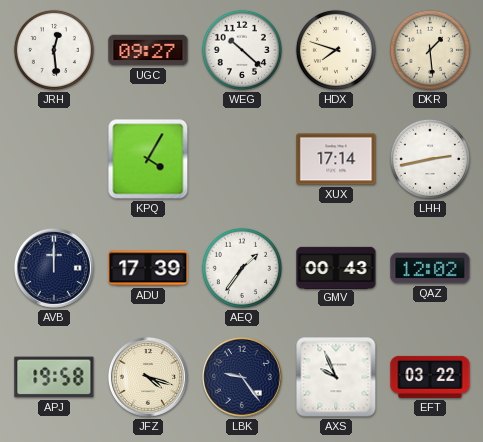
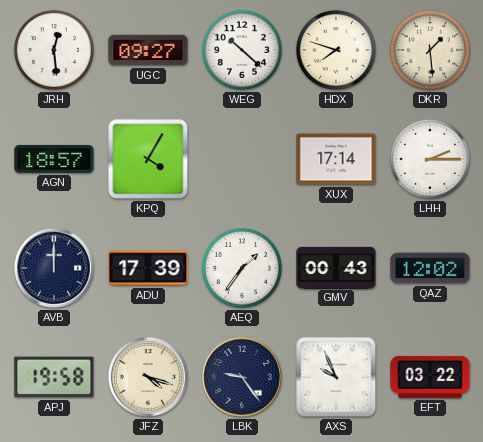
AGN: none -> 18:57 (54, 159)
LHH: 2:43 -> 2:15 (430, 159)
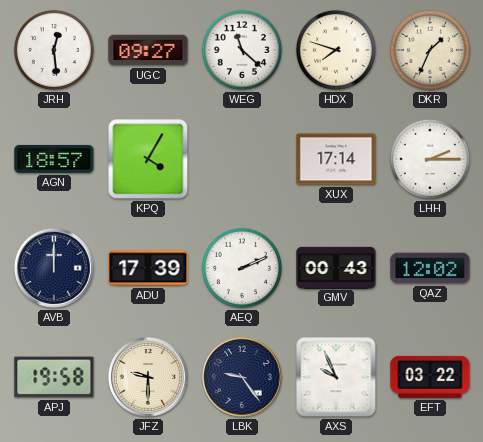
WEG: 10:22 -> 11:22 (242, 50)
DKR: 1:29 -> 1:34 (430, 50)
AEQ: 1:36 -> 2:11 (242, 268)
JFZ: 4:18 -> 9:30 (148, 377)
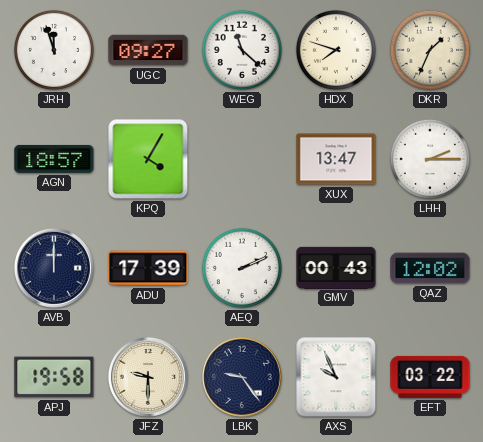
JRH: 12:29 -> 11:57 (54, 50)
XUX: 17:14 -> 13:47 (336, 159)
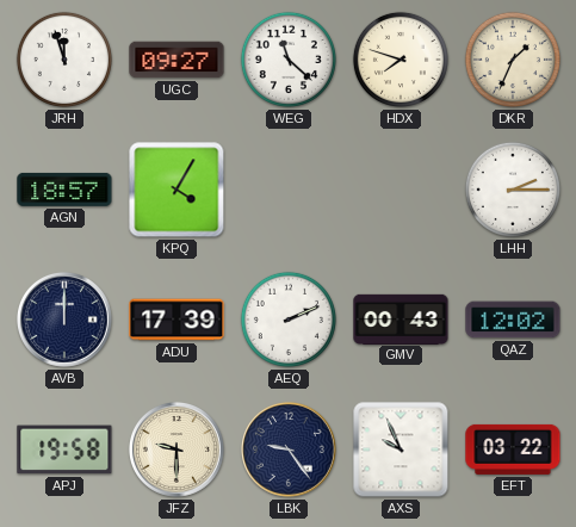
XUX: 13:47 -> none (336, 159)
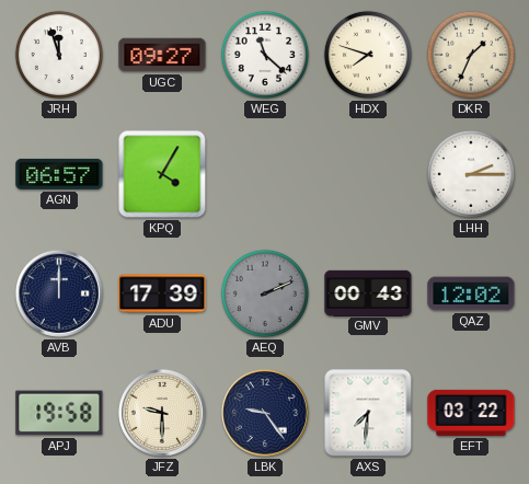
AGN: 18:57 -> 06:57 (59, 174)
AEQ dial: white -> grey (265, 293)
AXS: 9:56 -> 7:31 (368, 413)
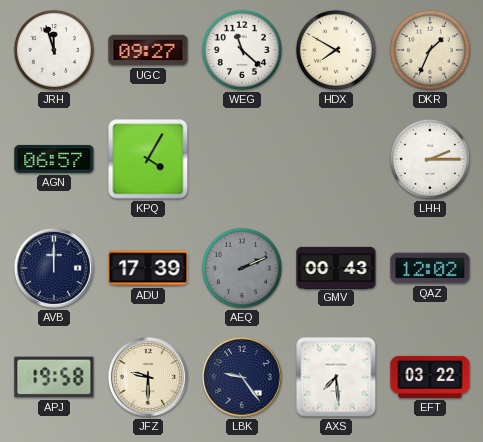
HDX: 7:48 -> 7:50 (336, 50)
AXS: 7:31 -> 7:29 (336, 377)
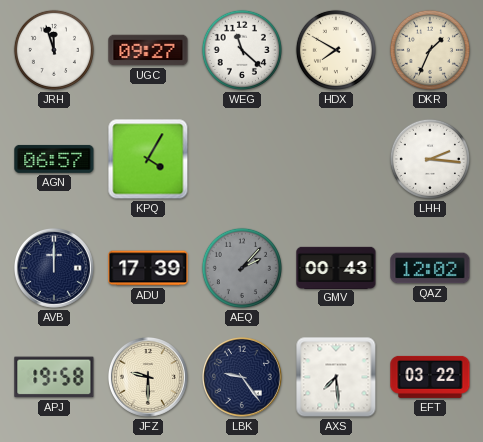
LHH: 2:15 -> 2:16 (430, 159)
AEQ: 2:11 -> 2:07 (242, 268)
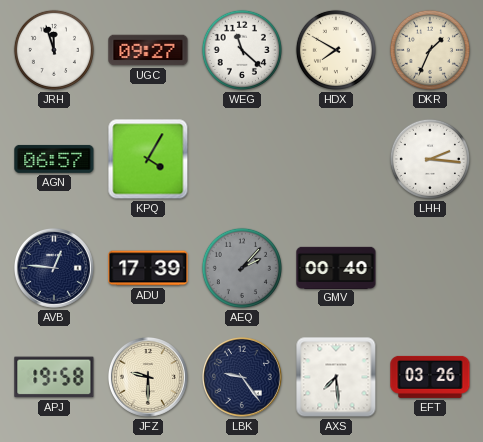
AVB: 12:00 -> 12:46 (54, 268)
GMV: 00:43 -> 00:40 (336, 267)
QAZ: 12:02 -> none (430, 268)
EFT: 03:22 -> 03:26 (430, 377)
